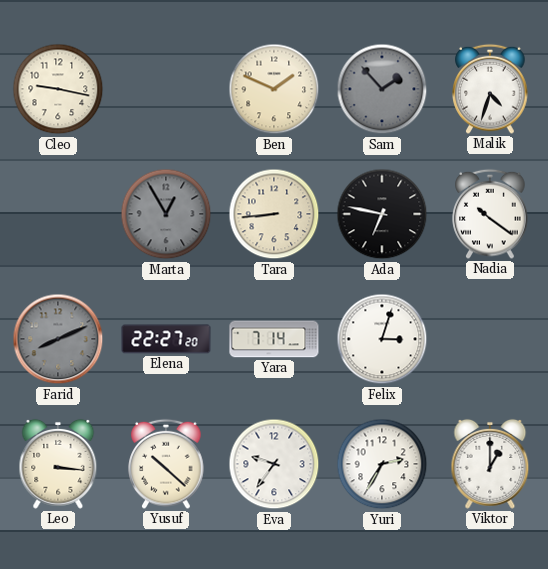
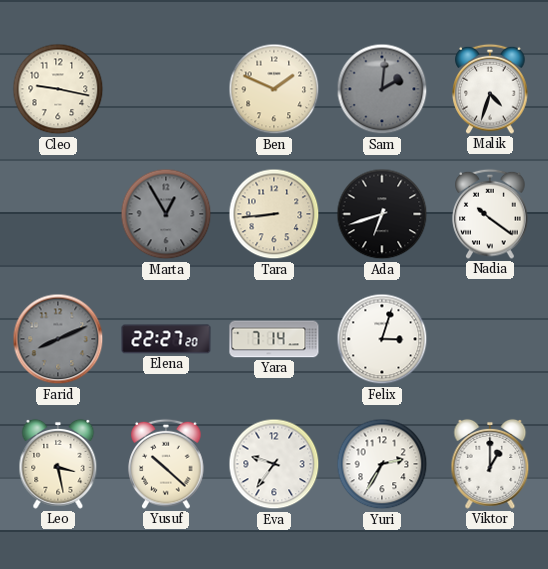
Sam: 1:53 -> 2:01 (382, 89)
Ada: 6:47 -> 6:42 (382, 214)
Leo: 3:16 -> 3:28 (58, 464)
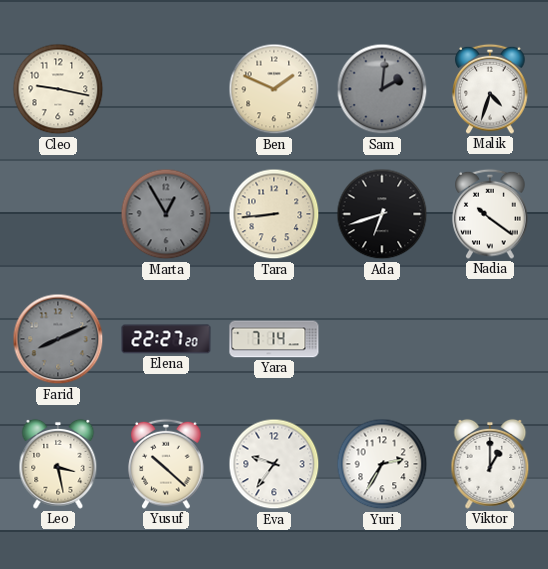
Felix: 3:03 -> none (382, 339)
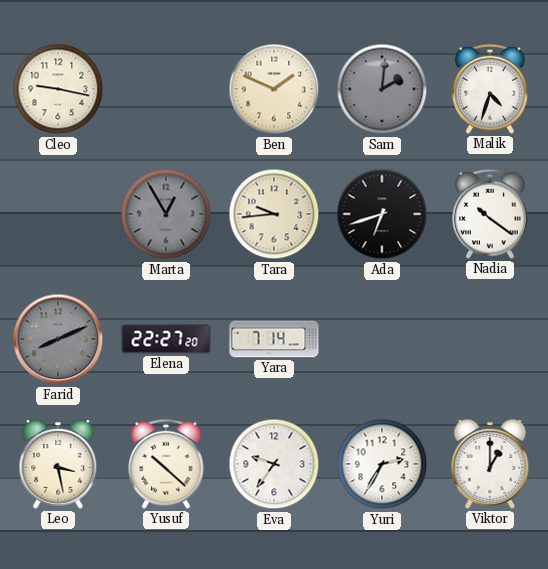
Tara: 8:44 -> 9:44 (274, 214)
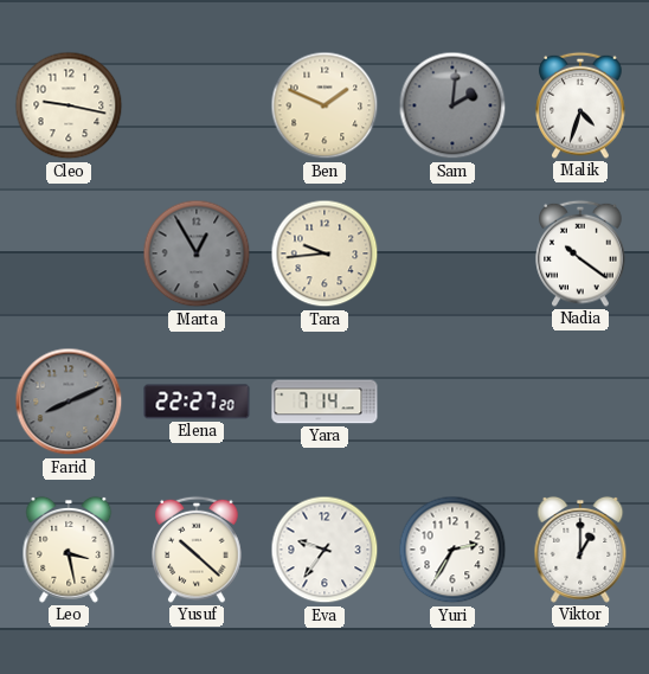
Ada: 6:42 -> none (382, 214)
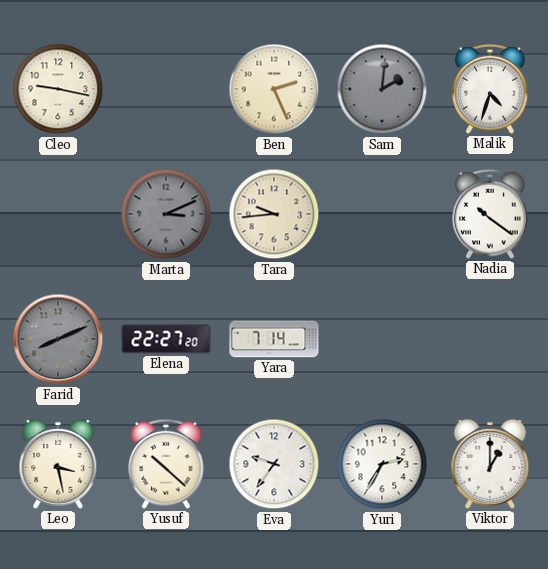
Ben: 1:49 -> 2:26 (274, 89)
Marta: 12:55 -> 3:11 (166, 214)
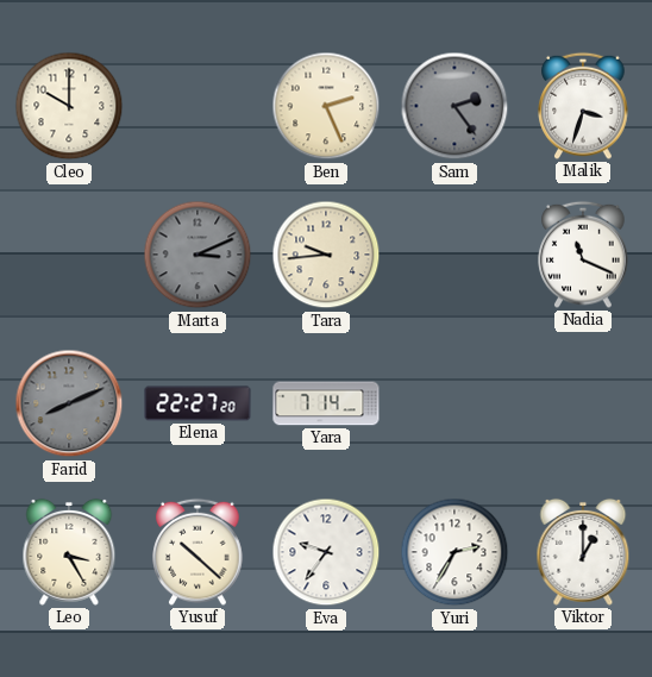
Cleo: 9:17 -> 10:00 (69, 106)
Sam: 2:01 -> 2:24 (454, 106)
Malik: 4:33 -> 3:33 (583, 106)
Nadia: 10:21 -> 11:19 (583, 255)
Leo: 3:28 -> 3:25 (69, 552)
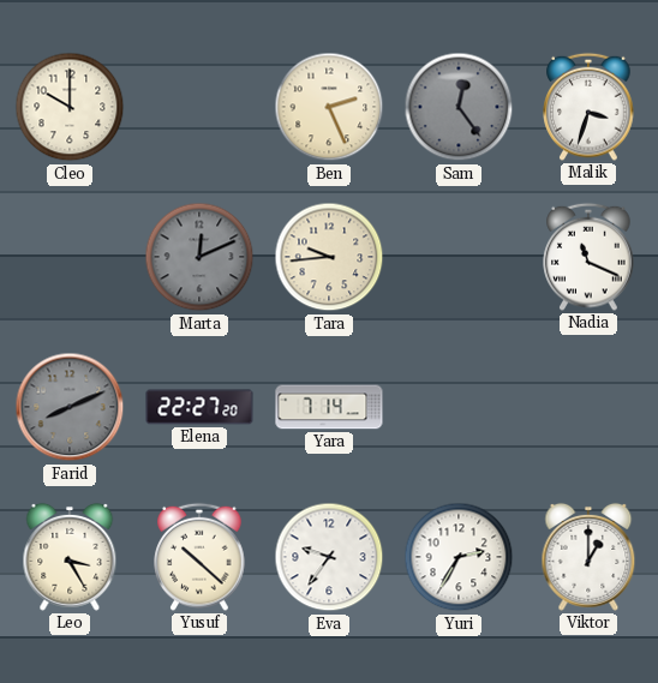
Sam: 2:24 -> 12:24 (459, 107)
Marta: 3:11 -> 12:11 (199, 257)
